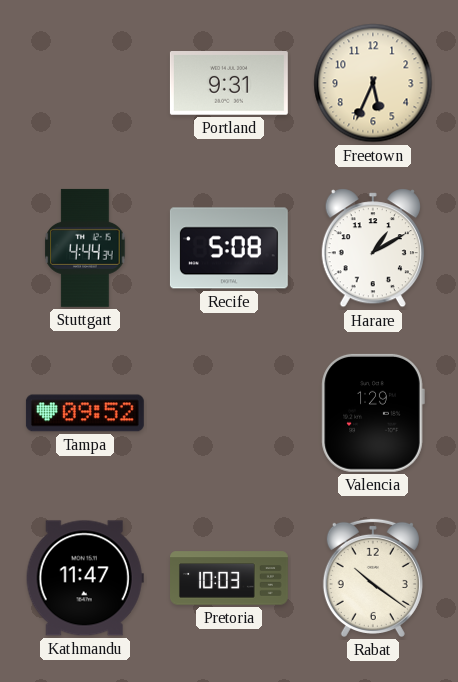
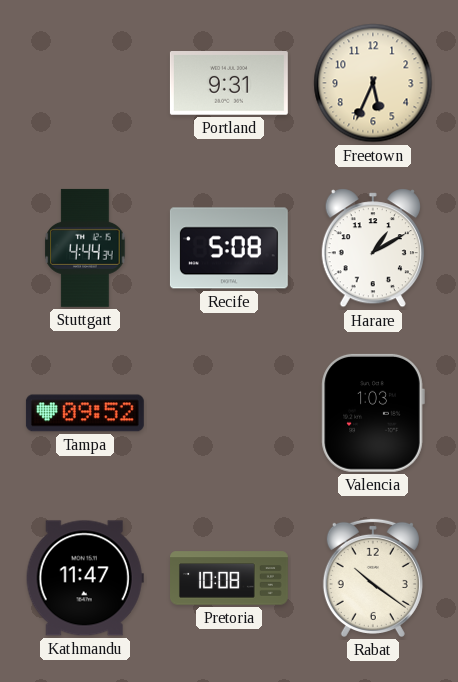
Valencia: 1:29 -> 1:03 (373, 413)
Pretoria: 10:03 -> 10:08 (230, 578)
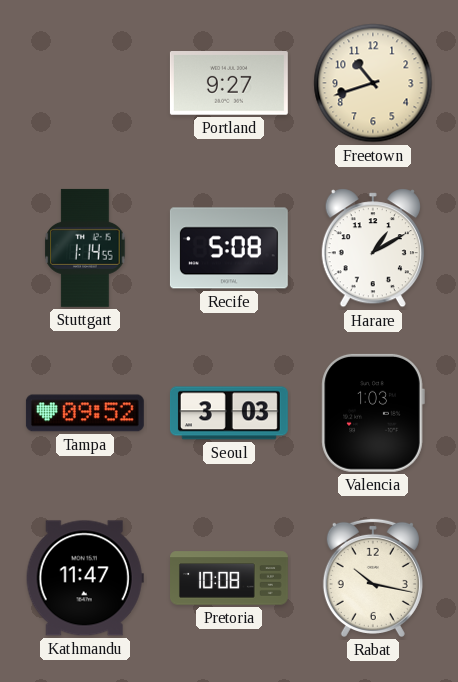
Portland: 9:31 -> 9:27 (229, 84)
Freetown: 5:34 -> 10:42 (373, 83)
Stuttgart: 4:44 -> 1:14 (85, 248)
Seoul: none -> 3:03 (229, 413)
Rabat: 10:21 -> 10:17 (373, 578)
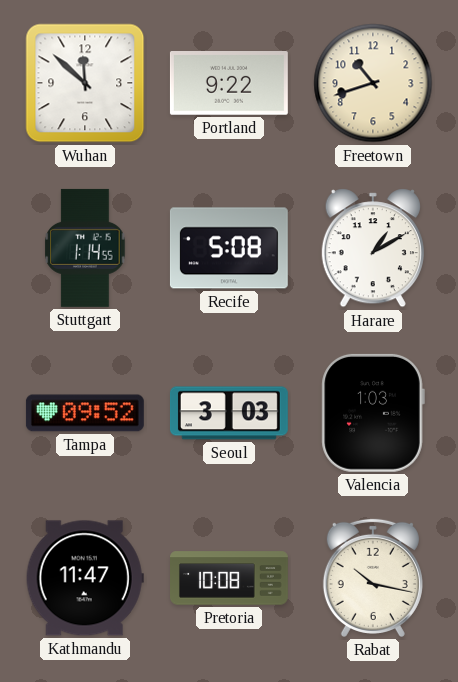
Wuhan: none -> 11:52 (85, 83)
Portland: 9:27 -> 9:22 (229, 84)
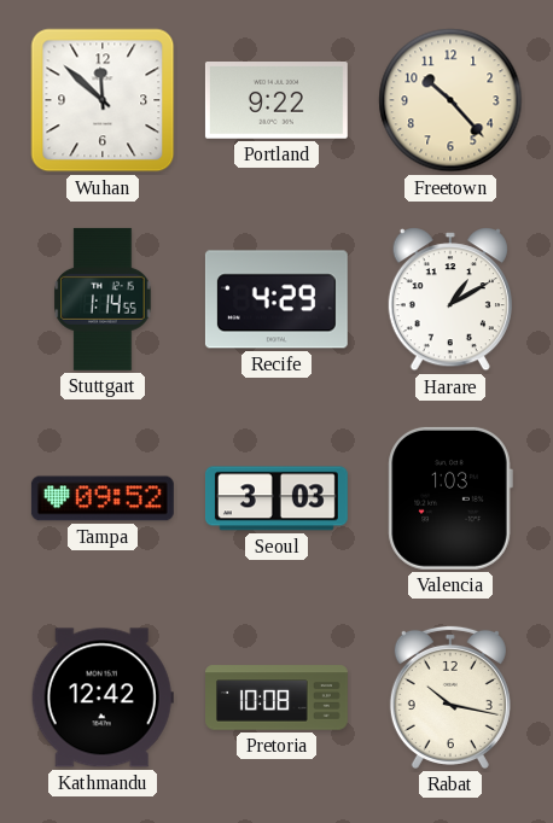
Freetown: 10:42 -> 10:23 (450, 100)
Recife: 5:08 -> 4:29 (276, 299)
Kathmandu: 11:47 -> 12:42 (103, 697)
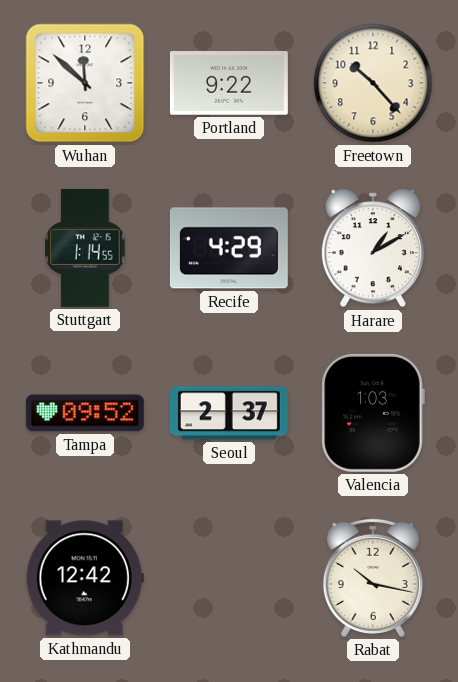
Seoul: 3:03 -> 2:37 (229, 413)
Pretoria: 10:08 -> none (278, 697)
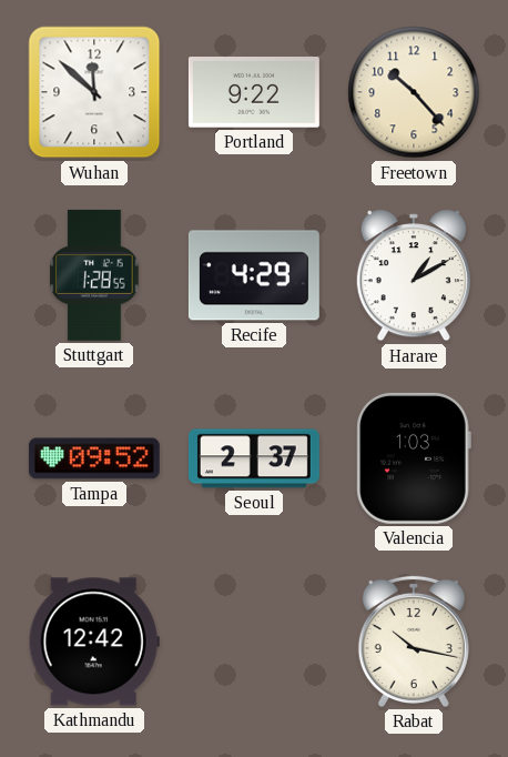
Stuttgart: 1:14 -> 1:28 (94, 275)
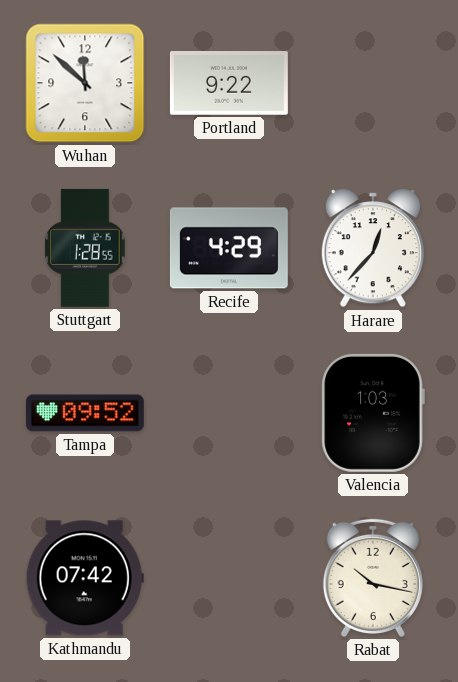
Freetown: 10:23 -> none (414, 92)
Harare: 1:10 -> 12:37 (373, 248)
Seoul: 2:37 -> none (254, 458)
Kathmandu: 12:42 -> 07:42 (85, 578)
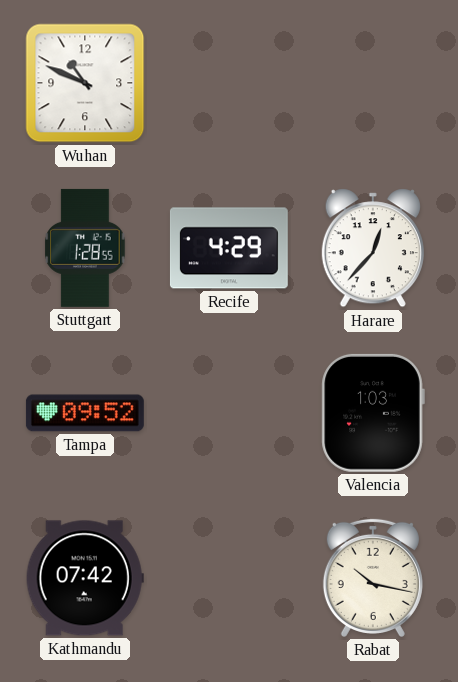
Wuhan: 11:52 -> 10:49 (85, 83)
Portland: 9:22 -> none (229, 84)
